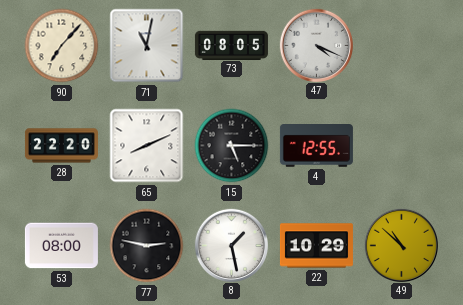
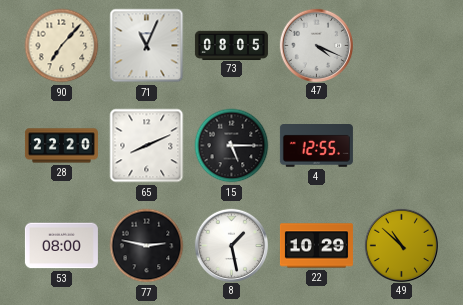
71: 11:02 -> 11:04 (147, 46)
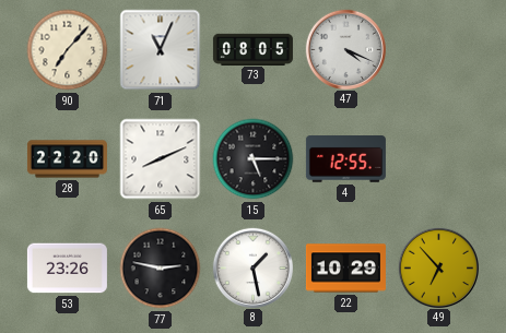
53: 08:00 -> 23:26 (67, 269)
49: 10:52 -> 6:53 (438, 267)
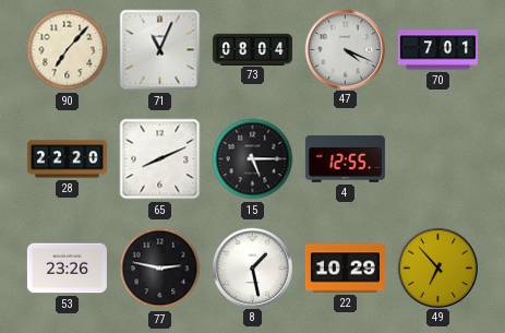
73: 08:05 -> 08:04 (252, 49)
70: none -> 7:01 (437, 50)
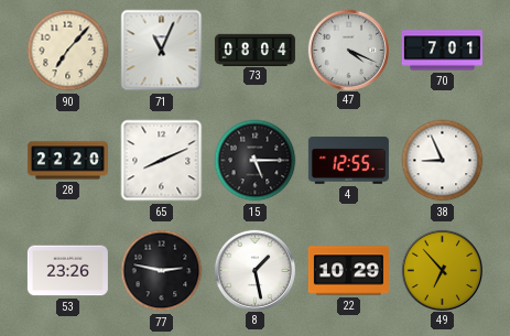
38: none -> 8:56 (443, 161)
